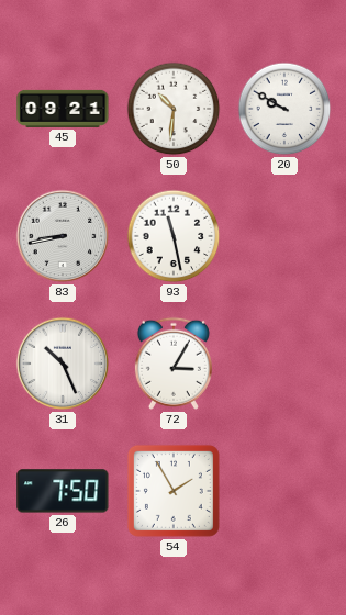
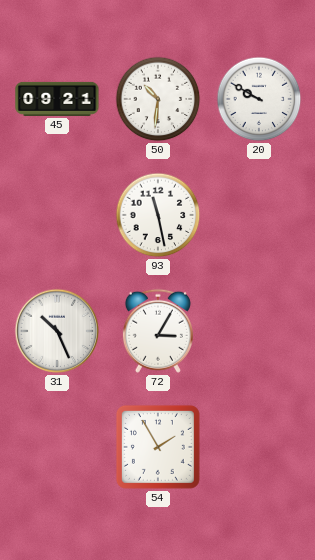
83: 8:43 -> none (63, 236)
26: 7:50 -> none (63, 491)
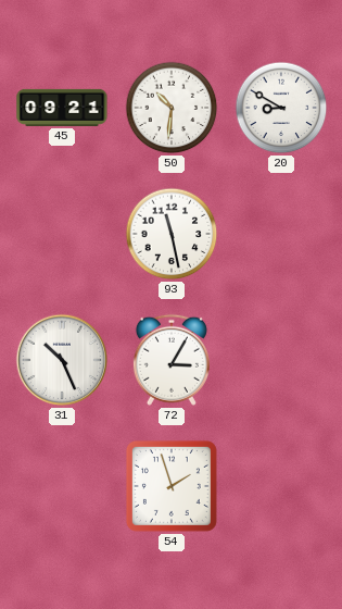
20: 9:50 -> 8:50 (281, 108)
54: 1:55 -> 1:57 (172, 486)
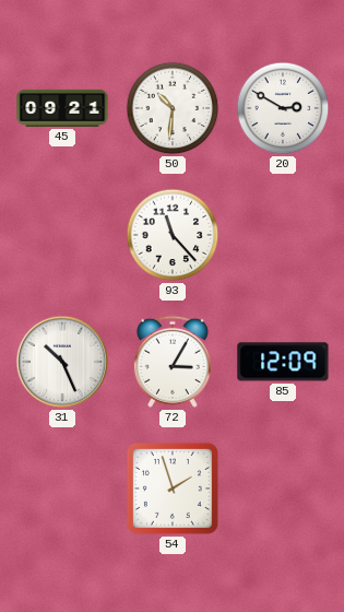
20: 8:50 -> 2:50 (283, 108)
93: 11:28 -> 11:23 (173, 235)
85: none -> 12:09 (283, 362)
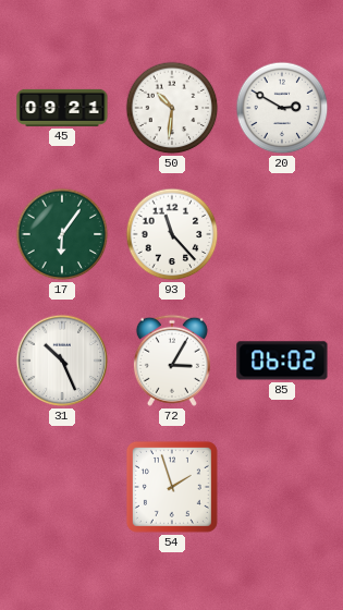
17: none -> 6:06 (62, 234)
85: 12:09 -> 06:02 (282, 361)
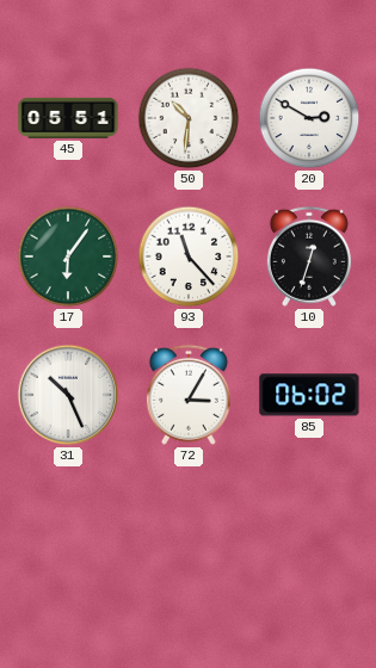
45: 09:21 -> 05:51 (68, 118)
10: none -> 12:33 (309, 256)
54: 1:57 -> none (172, 487)
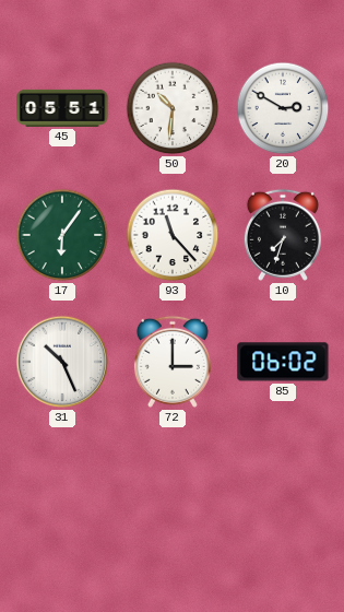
10: 12:33 -> 7:33 (283, 235)
72: 3:05 -> 3:00 (173, 362)
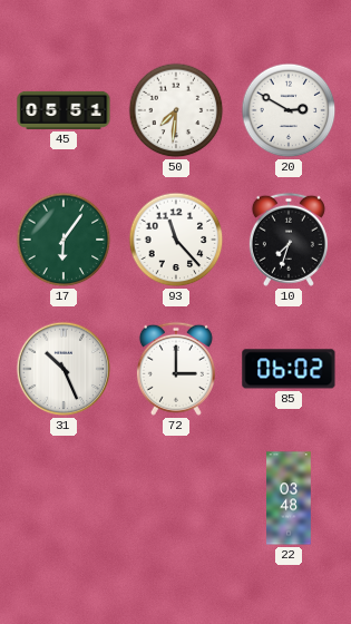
50: 10:31 -> 7:31 (176, 110)
22: none -> 03:48 (289, 498)
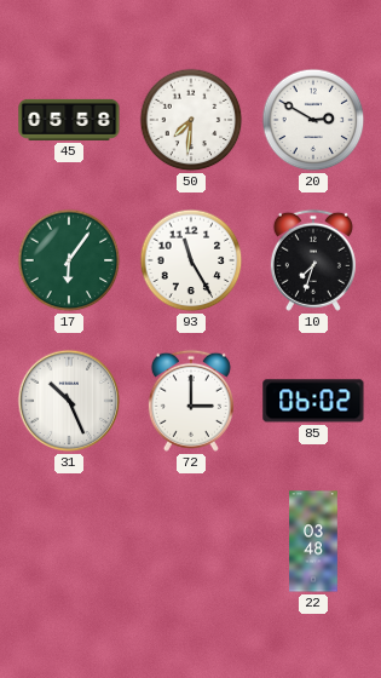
45: 05:51 -> 05:58 (69, 120)
93: 11:23 -> 11:25 (191, 260)
